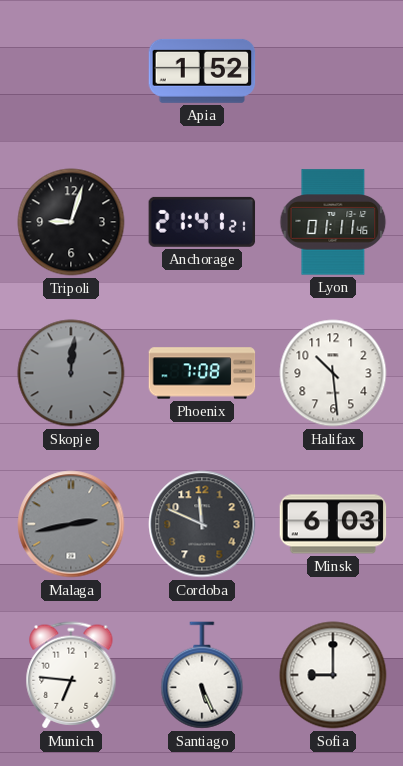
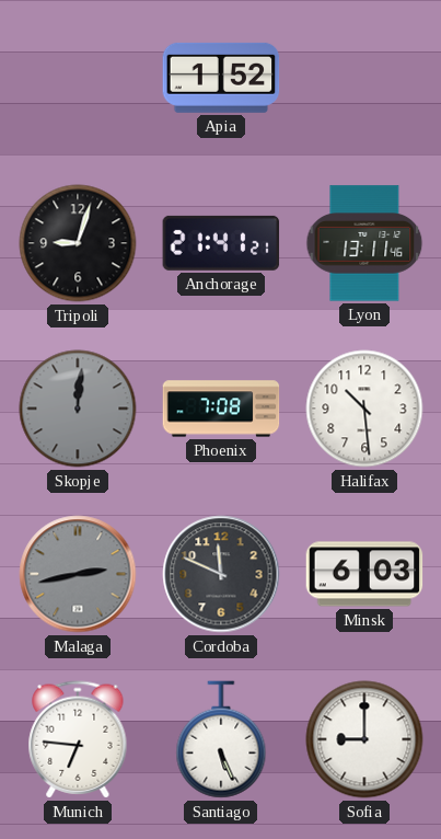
Lyon: 01:11 -> 13:11 (364, 243)
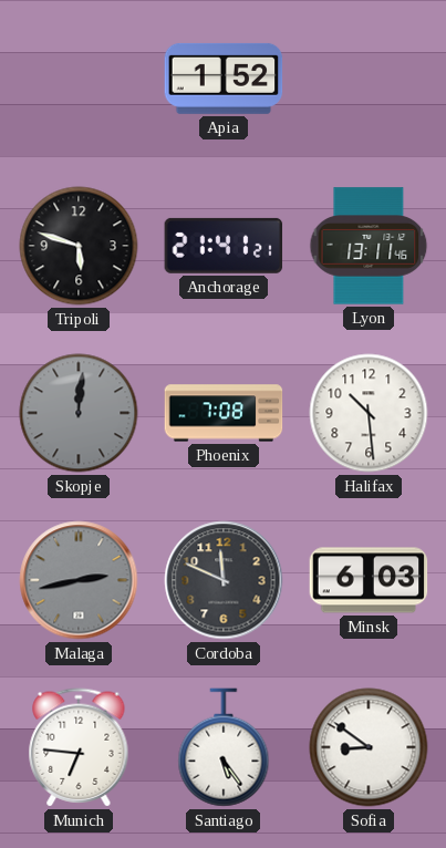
Tripoli: 9:03 -> 5:48 (79, 246)
Santiago: 5:26 -> 5:24 (224, 747)
Sofia: 9:00 -> 8:51 (369, 747)
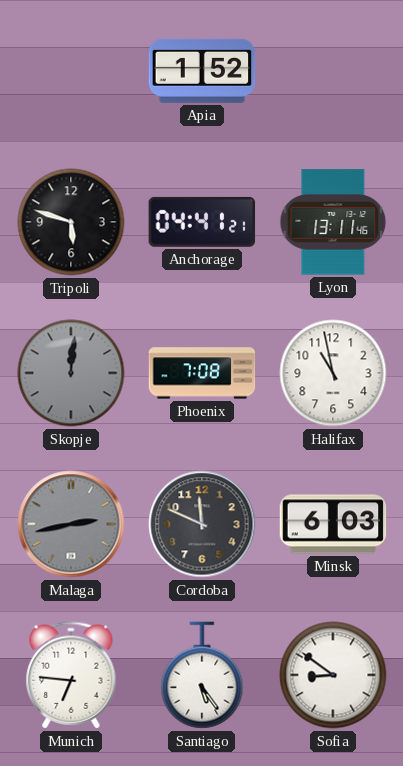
Anchorage: 21:41 -> 04:41 (202, 222)
Halifax: 10:29 -> 10:58 (333, 373)
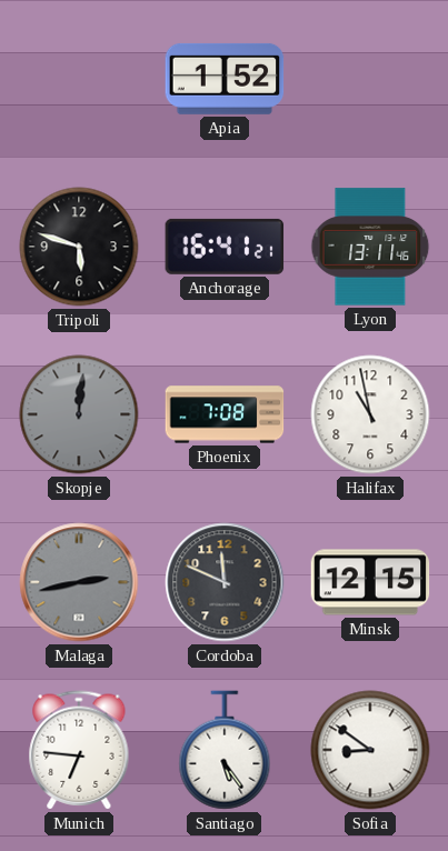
Anchorage: 04:41 -> 16:41 (225, 247)
Minsk: 6:03 -> 12:15 (370, 582)
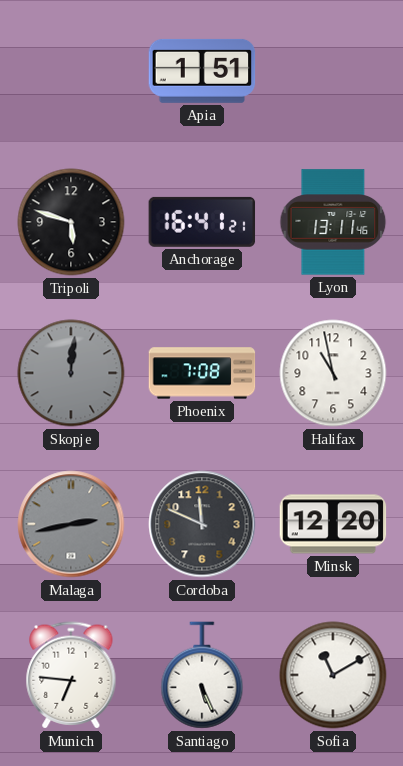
Apia: 1:52 -> 1:51 (202, 71)
Minsk: 12:15 -> 12:20 (333, 524)
Santiago: 5:24 -> 5:26 (202, 675)
Sofia: 8:51 -> 11:10 (333, 675)
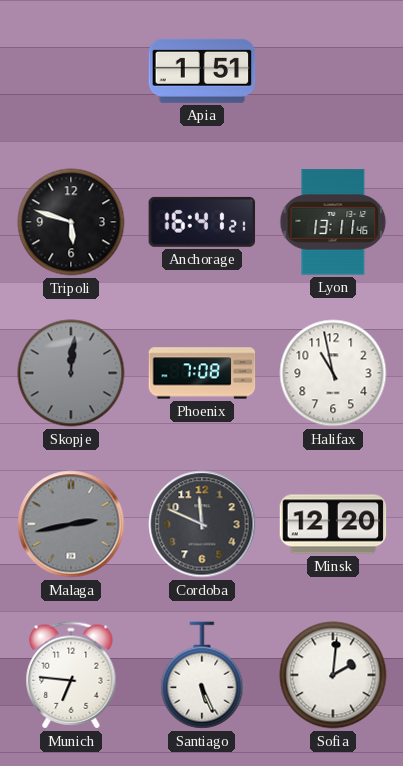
Sofia: 11:10 -> 2:01 (333, 675)
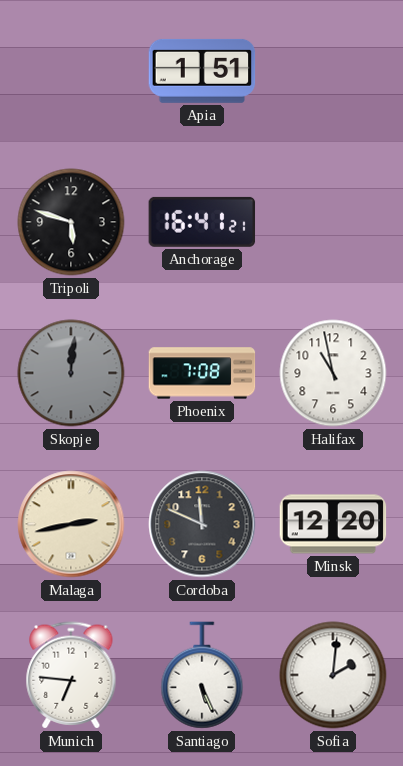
Lyon: 13:11 -> none (333, 222)
Malaga dial: grey -> cream (71, 524)
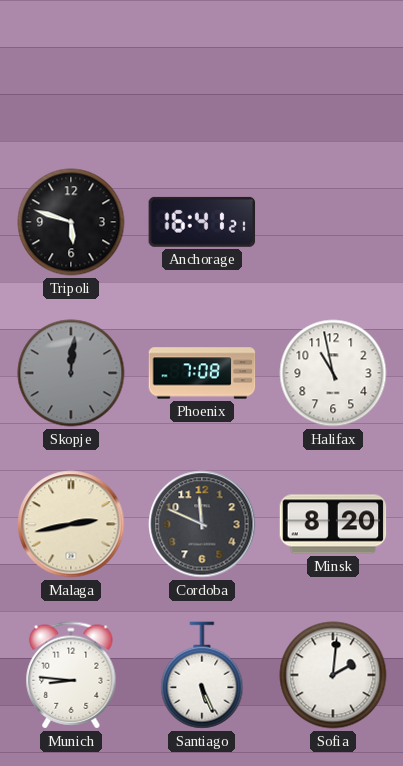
Apia: 1:51 -> none (202, 71)
Minsk: 12:20 -> 8:20 (333, 524)
Munich: 6:46 -> 8:46 (71, 675)
